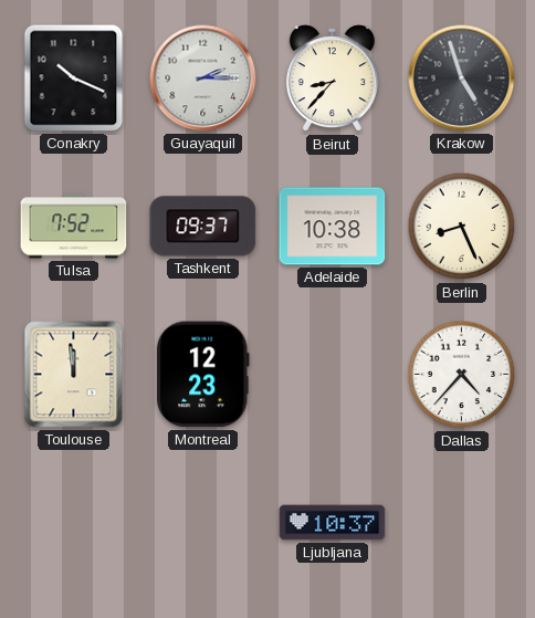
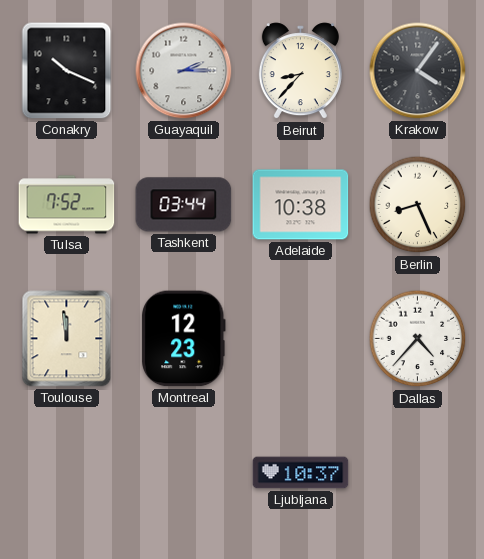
Krakow: 4:57 -> 4:06 (418, 71)
Tashkent: 09:37 -> 03:44 (184, 205)
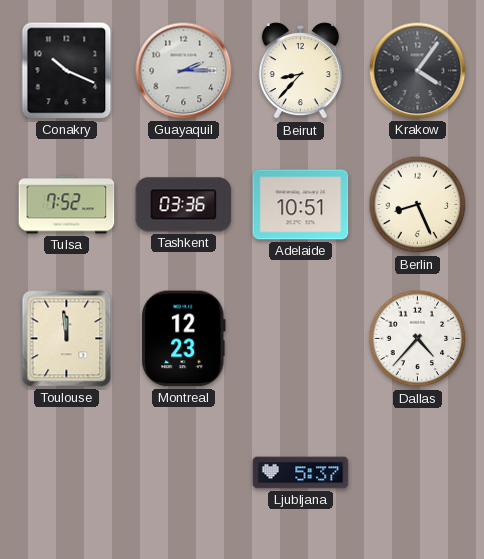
Tashkent: 03:44 -> 03:36 (184, 205)
Adelaide: 10:38 -> 10:51 (301, 205)
Ljubljana: 10:37 -> 5:37 (301, 473)
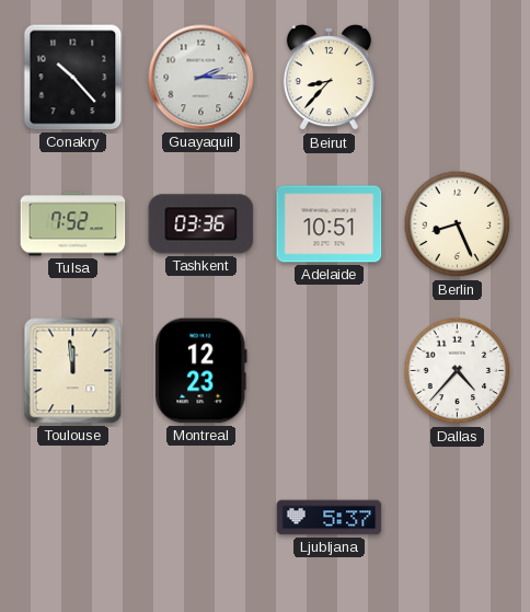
Conakry: 10:19 -> 10:23 (73, 78)
Krakow: 4:06 -> none (418, 71)
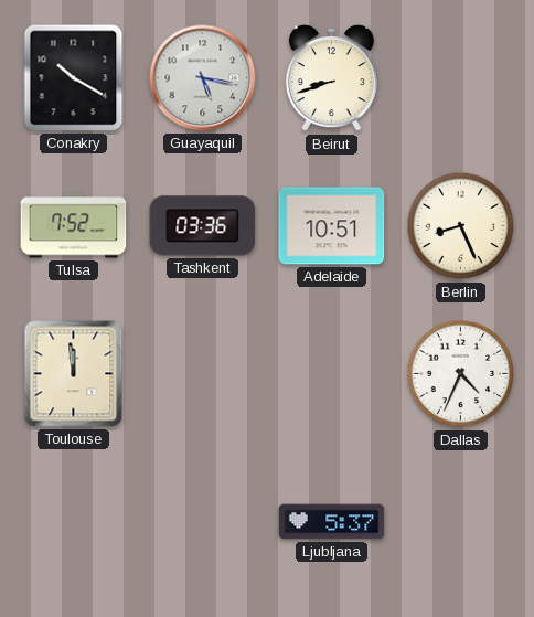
Conakry: 10:23 -> 10:20 (74, 78)
Guayaquil: 2:15 -> 5:17 (203, 78)
Beirut: 8:37 -> 8:42 (331, 78)
Montreal: 12:23 -> none (200, 371)
Dallas: 4:37 -> 4:34 (461, 374)
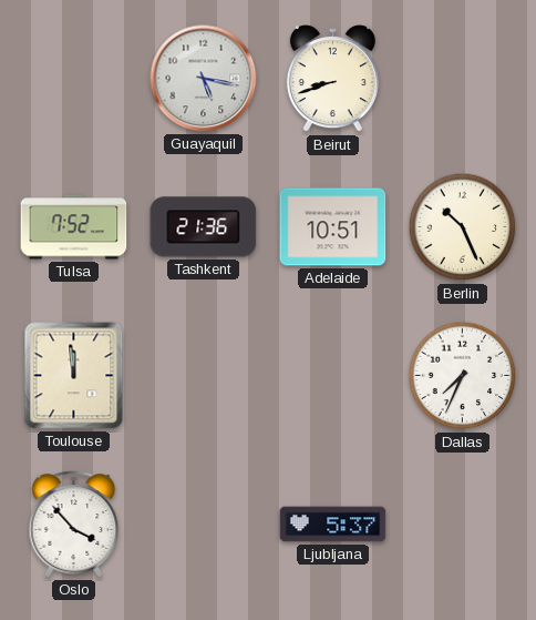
Conakry: 10:20 -> none (74, 78)
Tashkent: 03:36 -> 21:36 (204, 227)
Berlin: 8:26 -> 10:26 (463, 227)
Dallas: 4:34 -> 7:34 (463, 376)
Oslo: none -> 3:53 (74, 525)
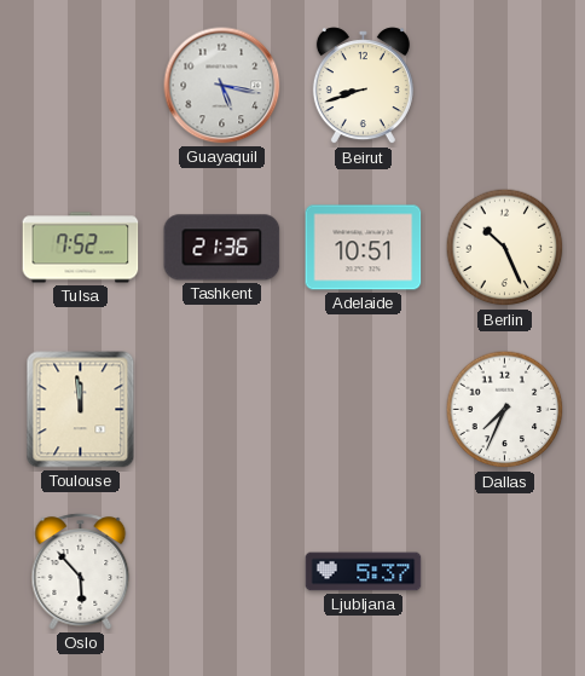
Oslo: 3:53 -> 5:53 (81, 572)
